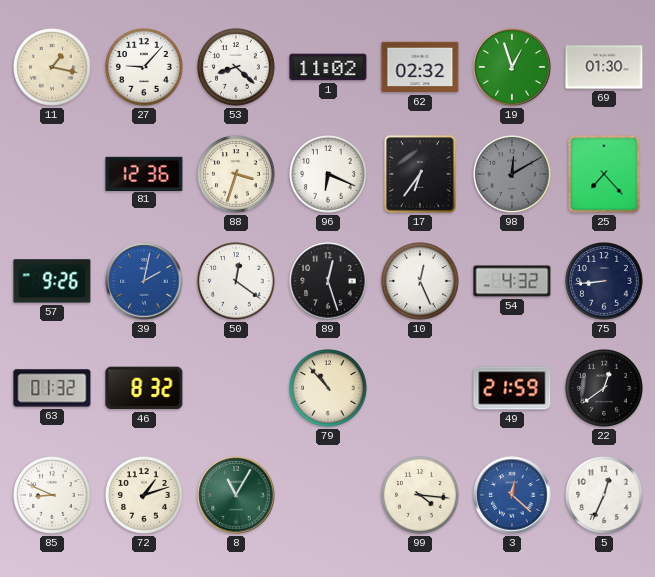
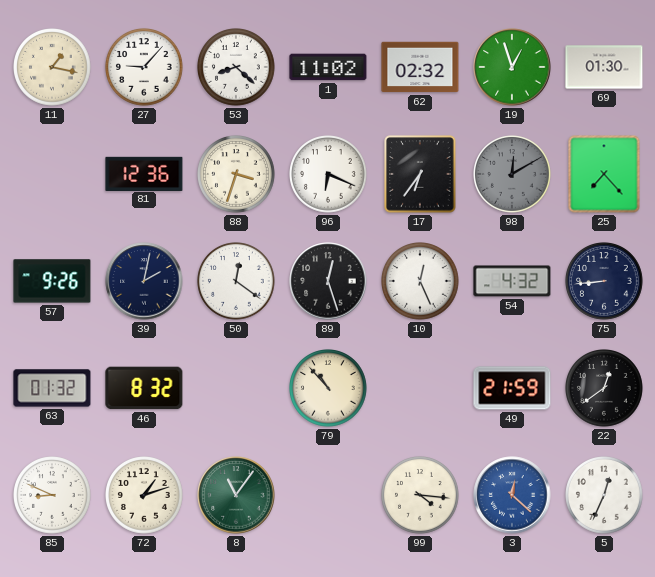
39 dial: blue -> navy (144, 281)
8: 11:05 -> 11:06 (236, 495)
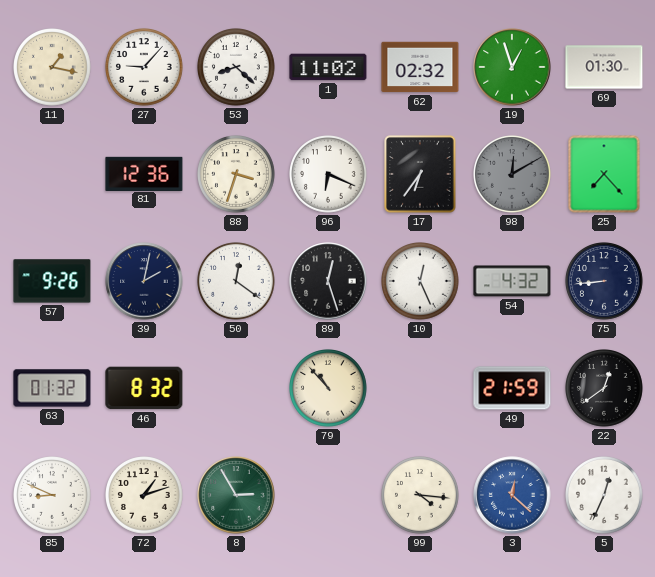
8: 11:06 -> 2:55 (236, 495)
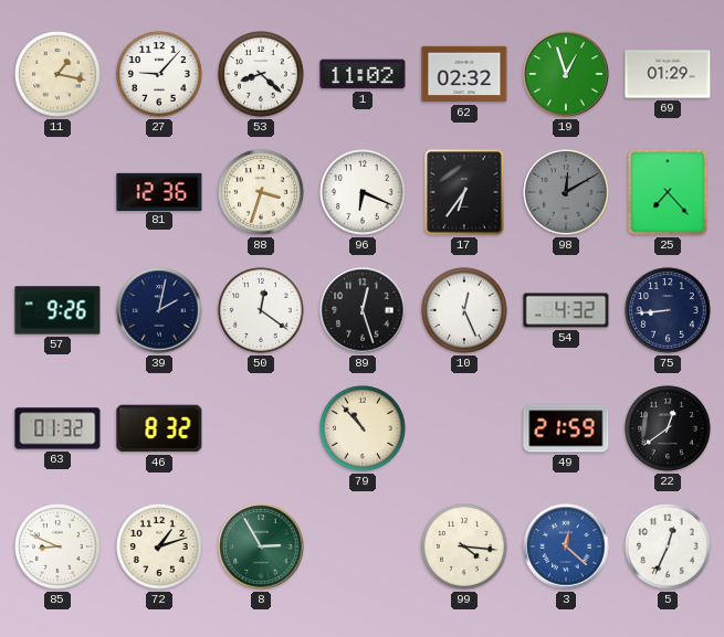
69: 01:30 -> 01:29 (668, 74)
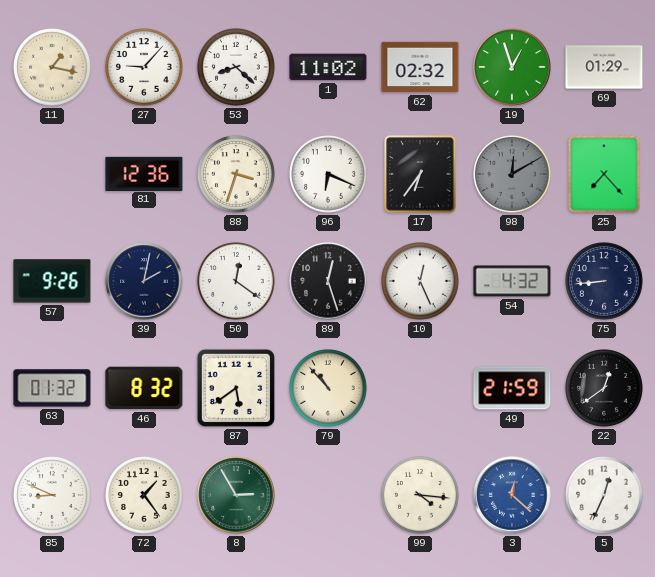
87: none -> 5:39 (236, 388)
72: 1:12 -> 1:24 (145, 496)
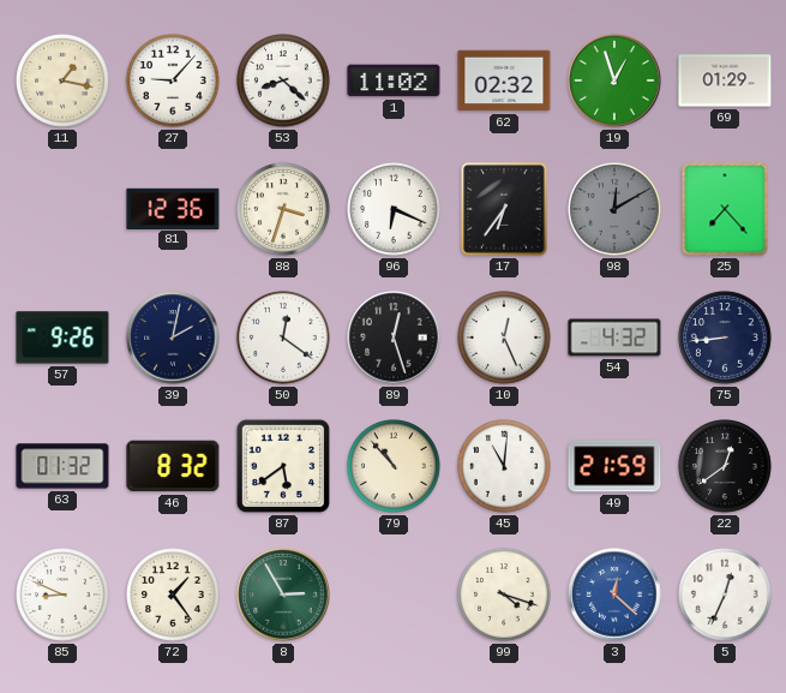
45: none -> 11:01 (505, 467)
99: 4:16 -> 4:18 (505, 596)
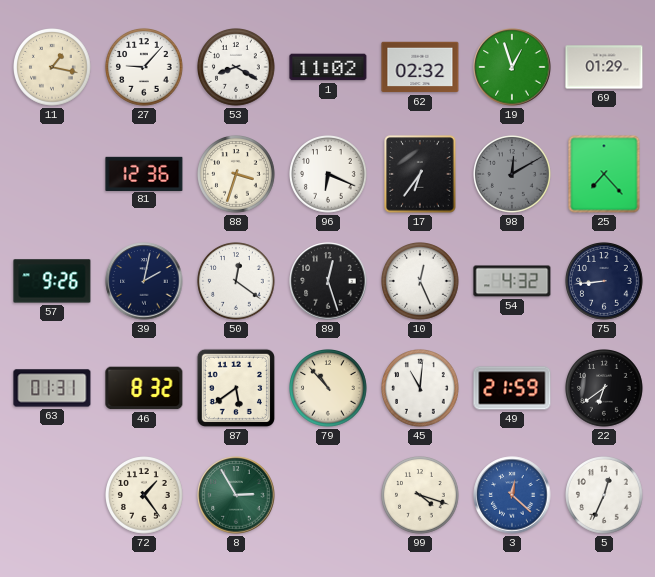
53: 8:22 -> 8:20 (237, 68)
63: 01:32 -> 01:31 (52, 388)
22: 12:39 -> 6:39 (605, 389)
85: 8:49 -> none (64, 596)
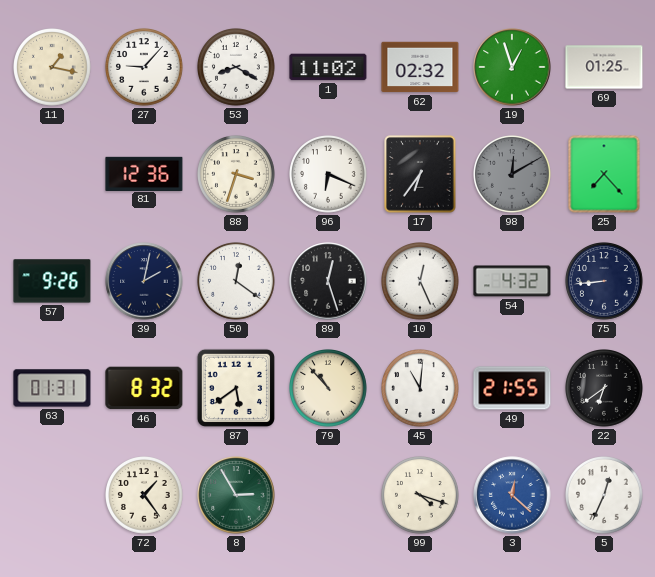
69: 01:29 -> 01:25 (604, 67)
49: 21:59 -> 21:55 (512, 388)
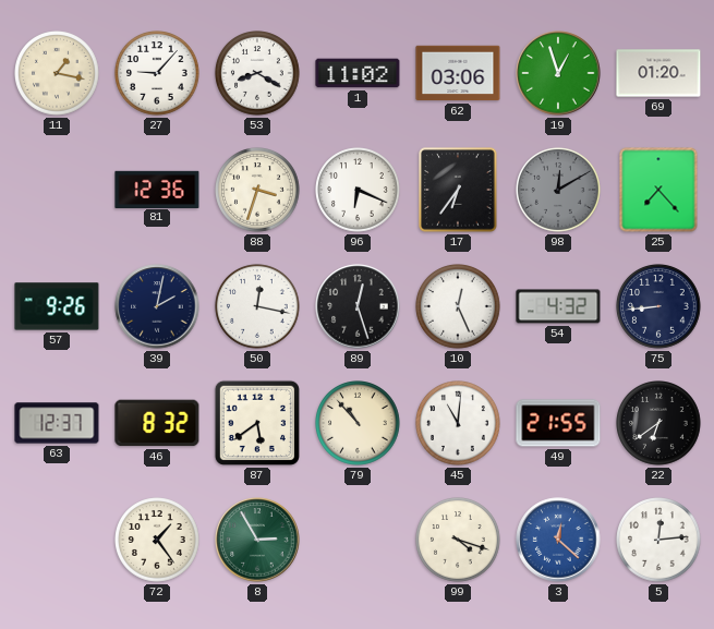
62: 02:32 -> 03:06 (458, 73)
69: 01:25 -> 01:20 (658, 73)
50: 12:21 -> 12:17 (258, 307)
63: 01:31 -> 12:37 (57, 423)
5: 12:34 -> 12:14 (659, 541)
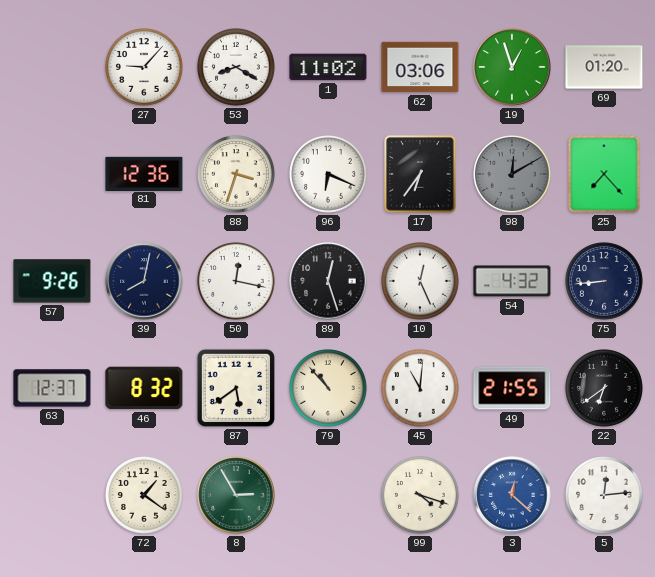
11: 1:17 -> none (58, 74)
39: 2:02 -> 8:02 (144, 281)
72: 1:24 -> 1:21 (145, 496)
